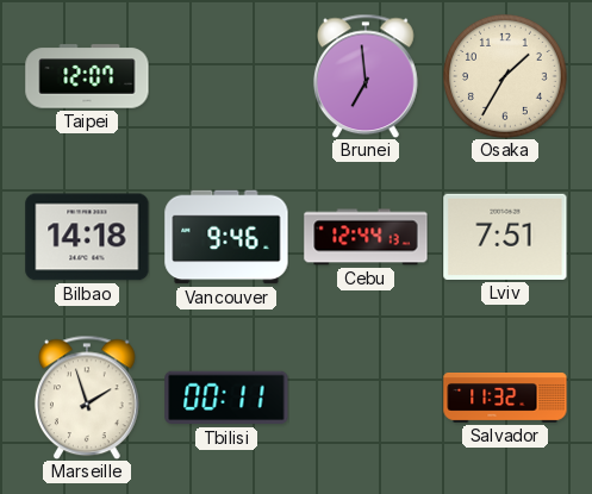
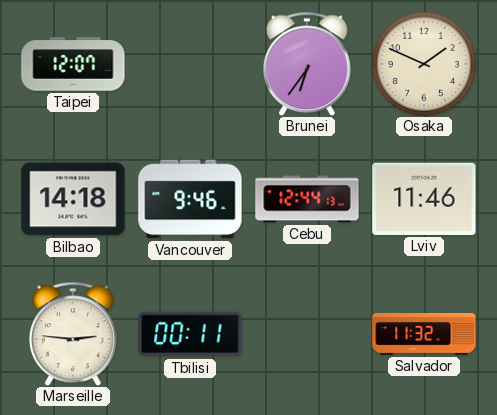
Brunei: 6:59 -> 6:36 (308, 64)
Osaka: 1:35 -> 1:49 (424, 64)
Lviv: 7:51 -> 11:46 (424, 199)
Marseille: 1:57 -> 2:46 (74, 334)
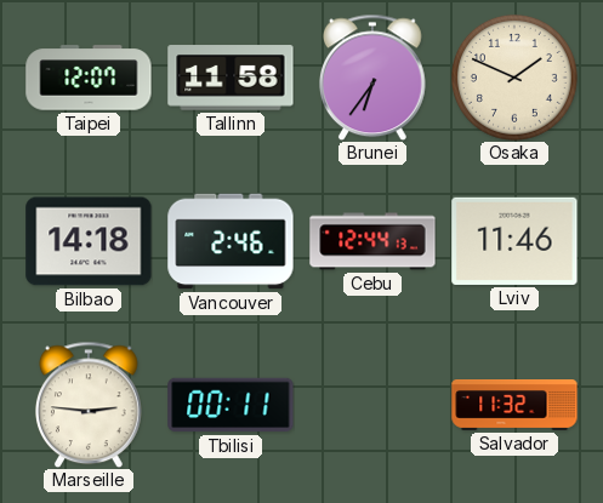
Tallinn: none -> 11:58 (231, 78)
Vancouver: 9:46 -> 2:46 (231, 241)
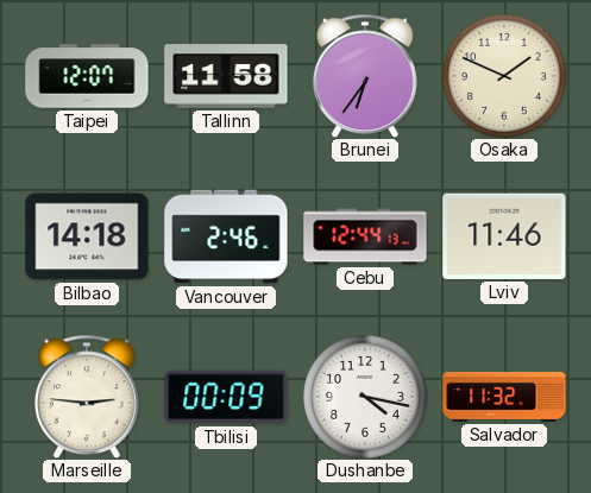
Tbilisi: 00:11 -> 00:09 (226, 397)
Dushanbe: none -> 4:17 (365, 397)
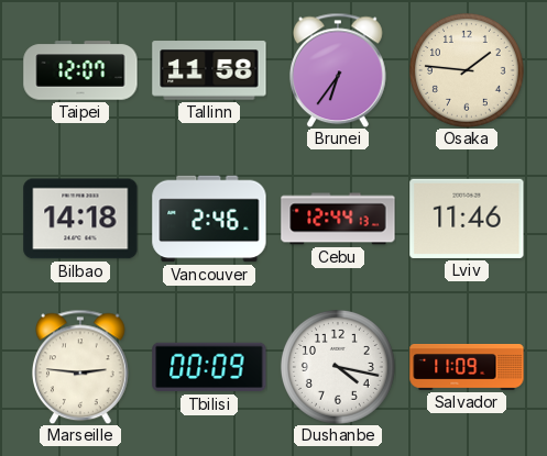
Osaka: 1:49 -> 1:46 (467, 70)
Salvador: 11:32 -> 11:09 (467, 368)
